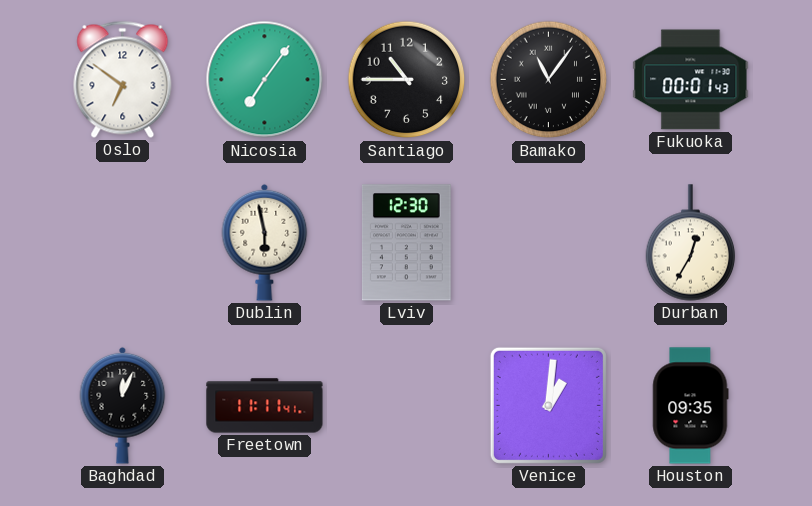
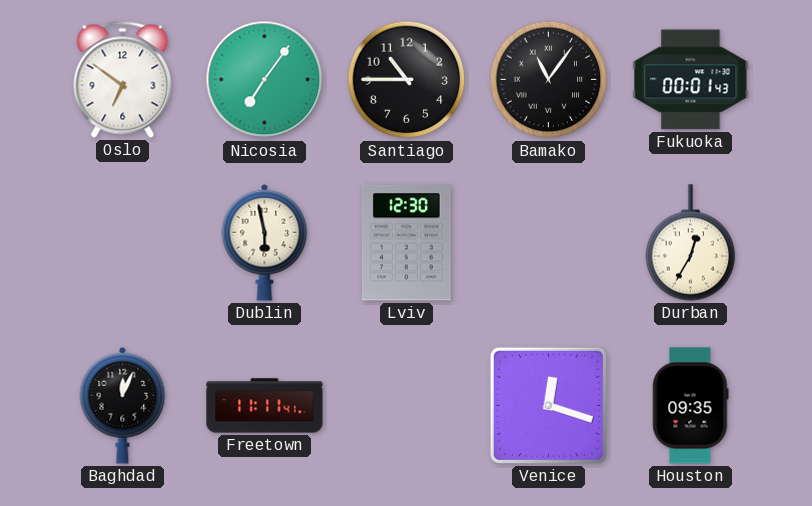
Venice: 1:01 -> 12:18 (548, 405)
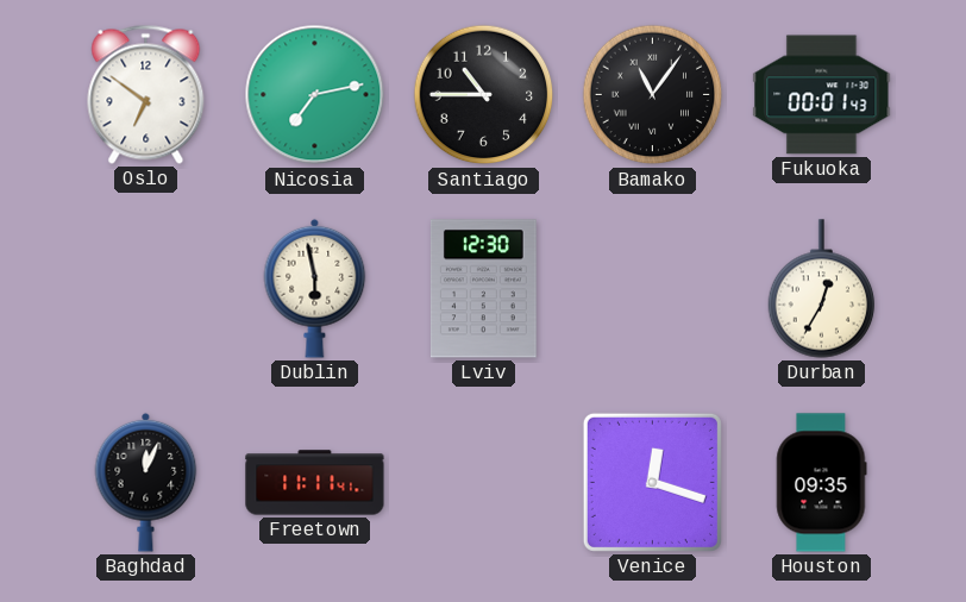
Nicosia: 7:06 -> 7:13 (315, 95)
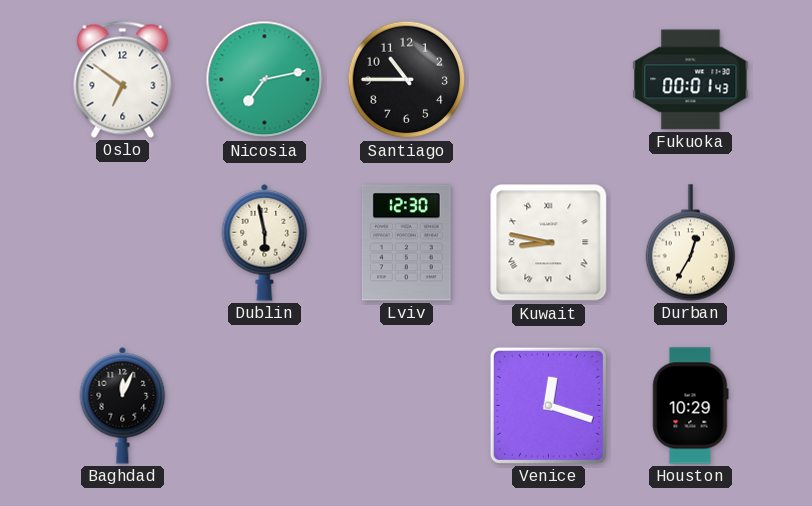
Bamako: 11:06 -> none (653, 95)
Kuwait: none -> 8:47 (549, 243)
Freetown: 11:11 -> none (315, 483)
Houston: 09:35 -> 10:29 (691, 406)
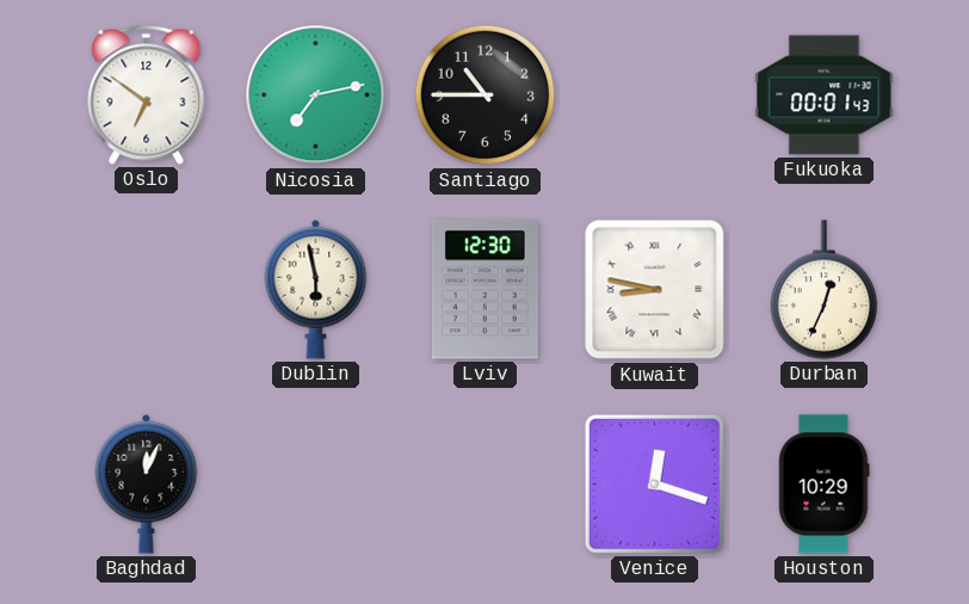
Durban: 12:35 -> 12:34 (825, 290)
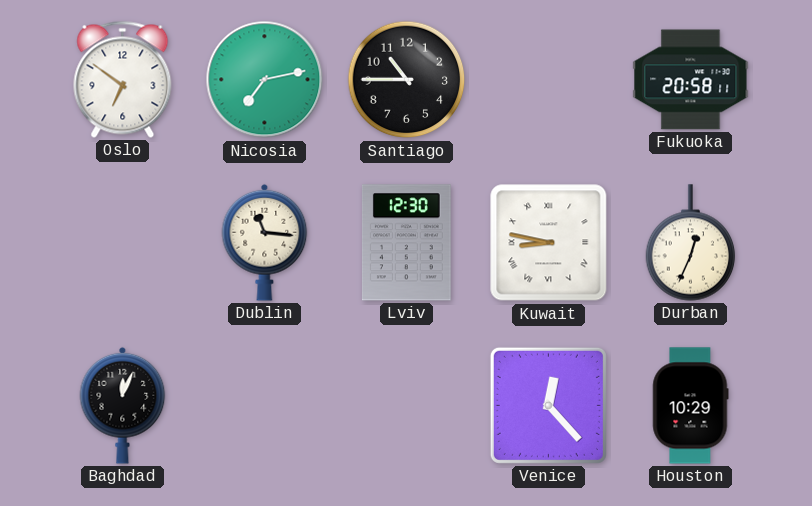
Fukuoka: 00:01 -> 20:58 (691, 80)
Dublin: 5:58 -> 11:16 (265, 242)
Venice: 12:18 -> 12:23 (548, 405)
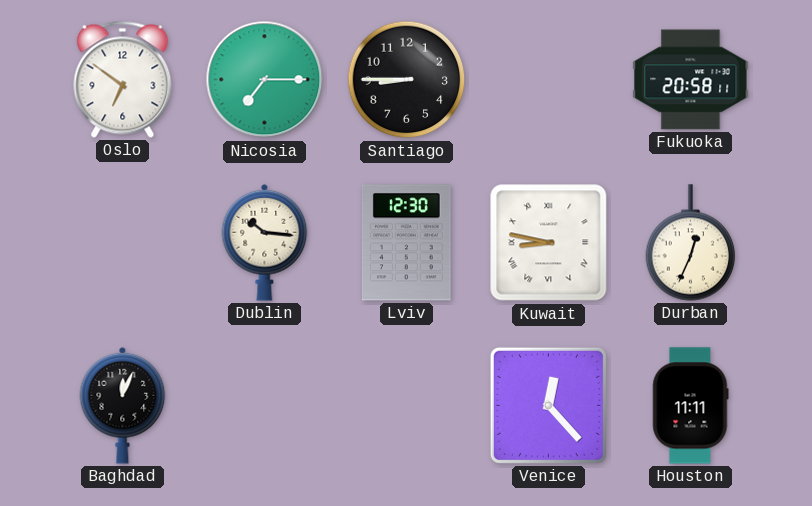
Nicosia: 7:13 -> 7:15 (265, 80)
Santiago: 10:45 -> 8:45 (407, 80)
Dublin: 11:16 -> 10:16 (265, 242)
Houston: 10:29 -> 11:11 (691, 406)
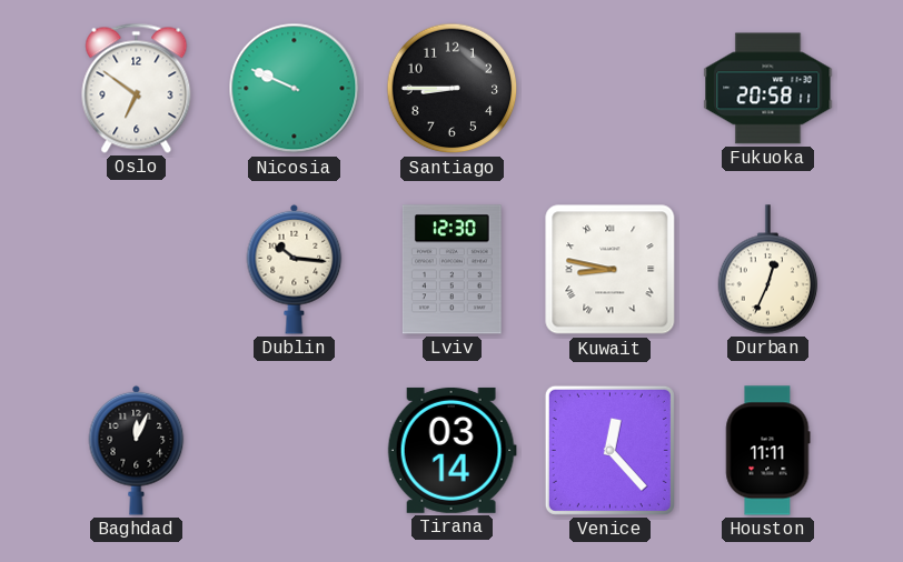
Nicosia: 7:15 -> 9:49 (295, 89)
Tirana: none -> 03:14 (451, 450)
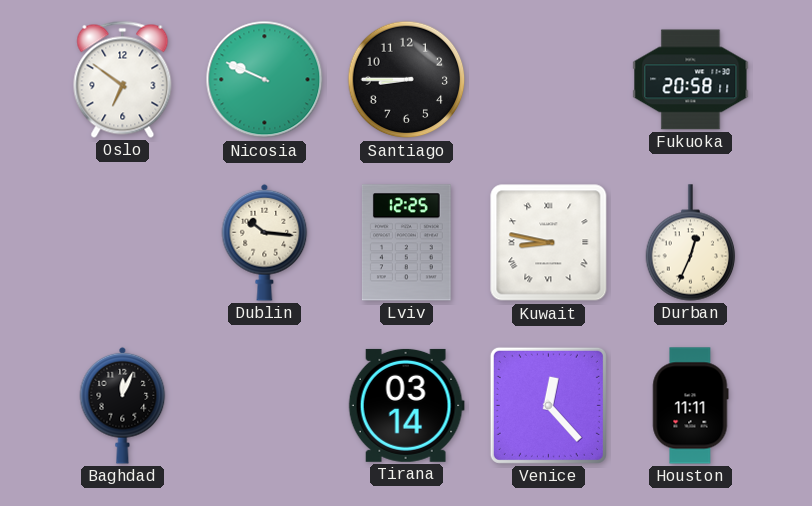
Lviv: 12:30 -> 12:25 (406, 243)
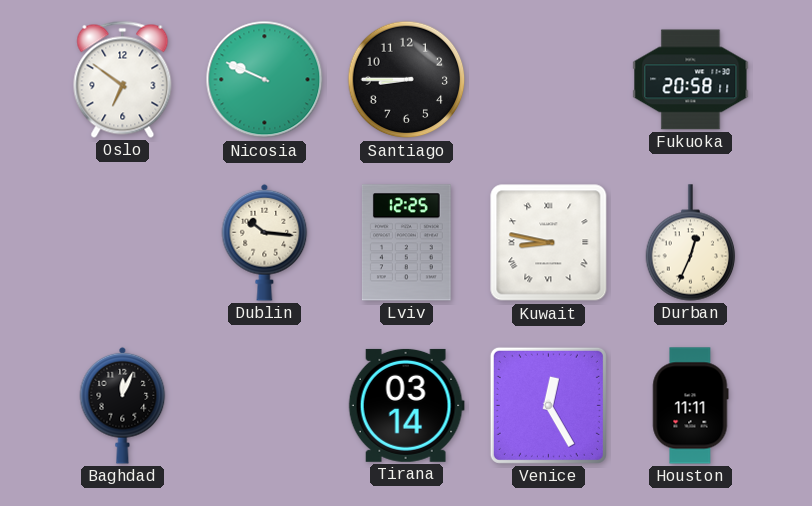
Venice: 12:23 -> 12:25 (548, 405)
